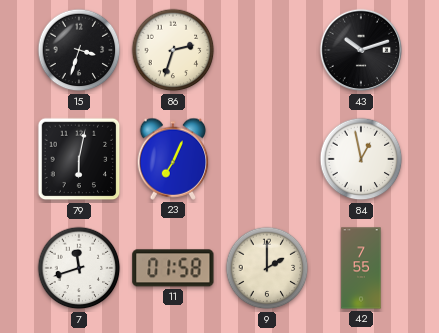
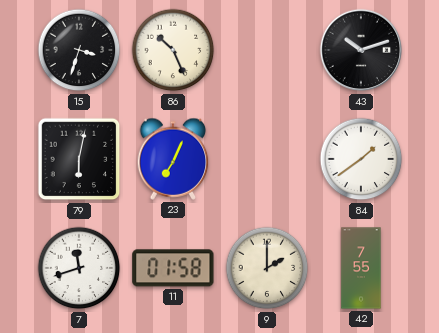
86: 2:33 -> 10:26 (173, 50)
84: 12:58 -> 1:39 (361, 159)
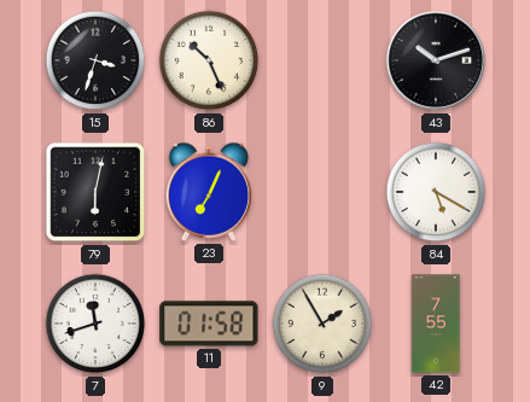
84: 1:39 -> 5:20 (436, 192)
9: 2:00 -> 1:55 (322, 324)
